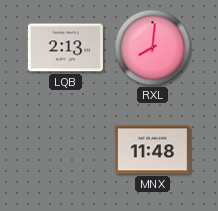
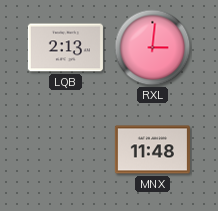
RXL: 8:01 -> 3:01 (153, 48)
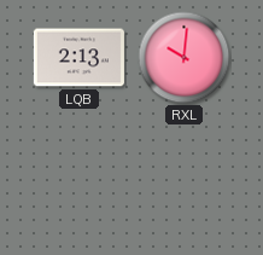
RXL: 3:01 -> 10:01 (185, 58)
MNX: 11:48 -> none (152, 150)
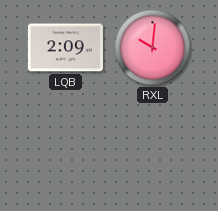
LQB: 2:13 -> 2:09 (65, 48)
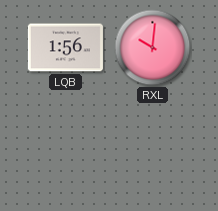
LQB: 2:09 -> 1:56 (65, 48)
